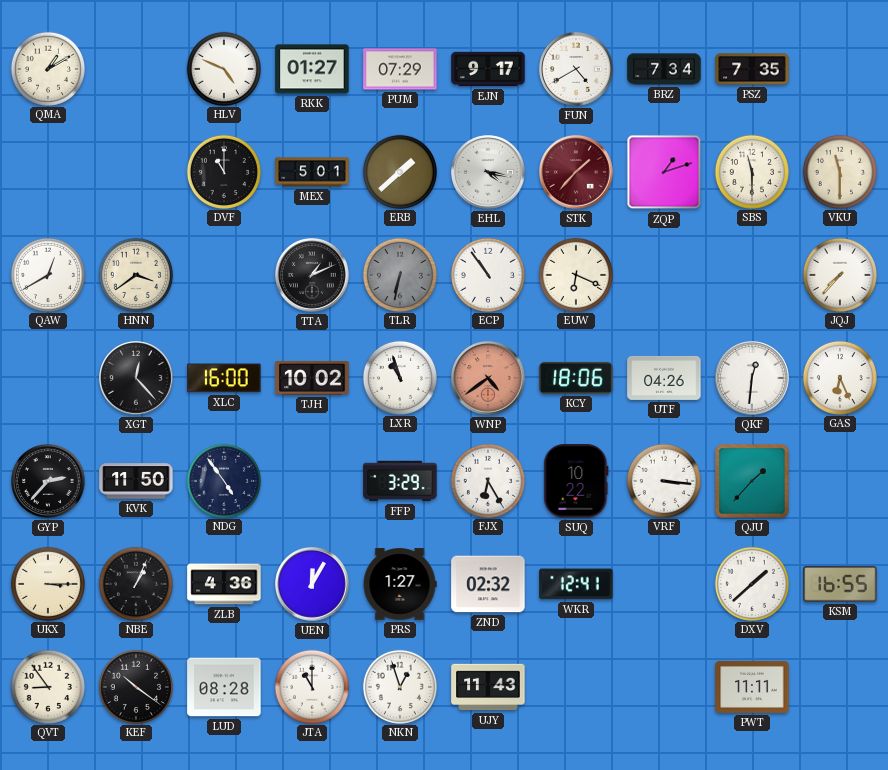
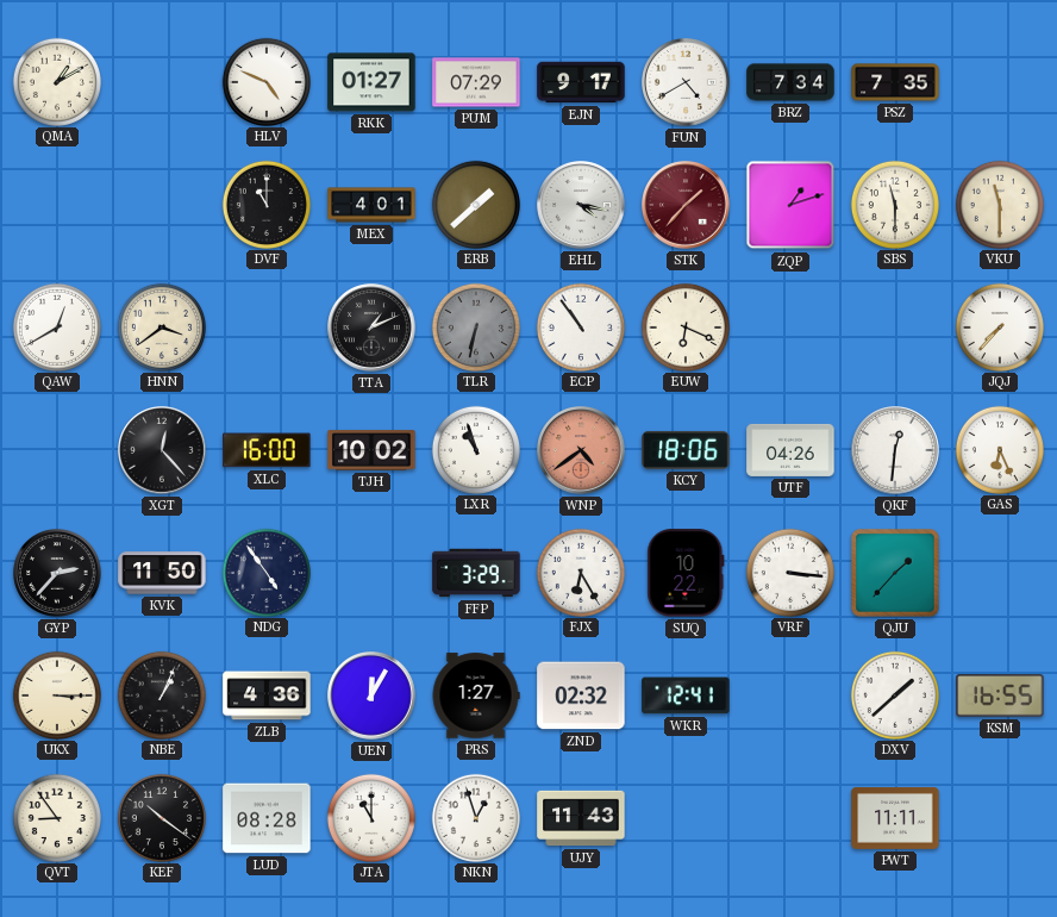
MEX: 5:01 -> 4:01 (371, 205)
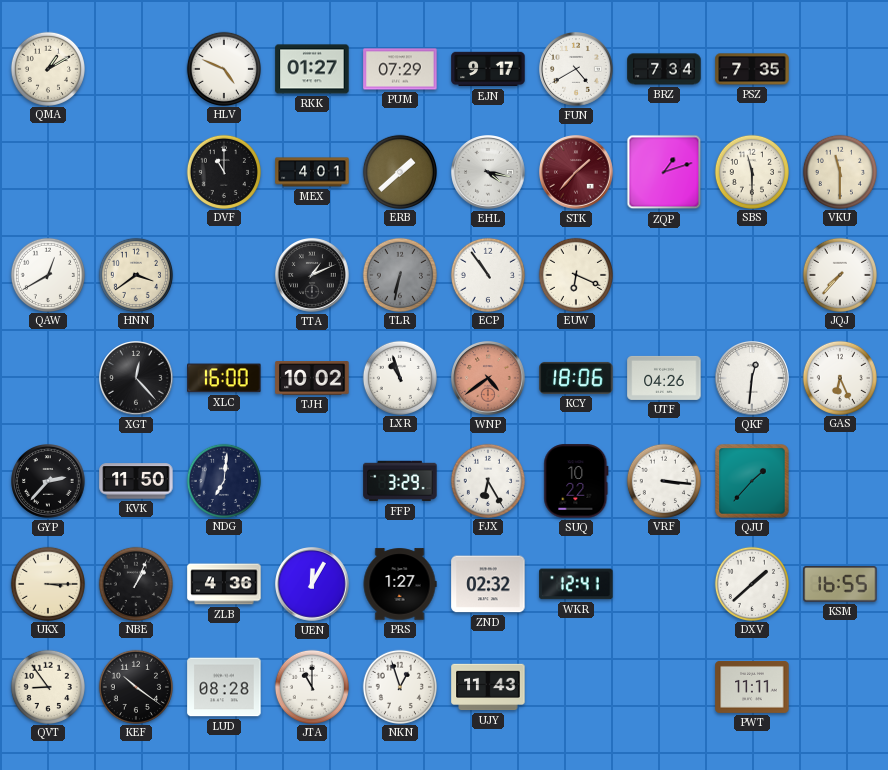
NDG: 4:54 -> 7:01 (223, 480)
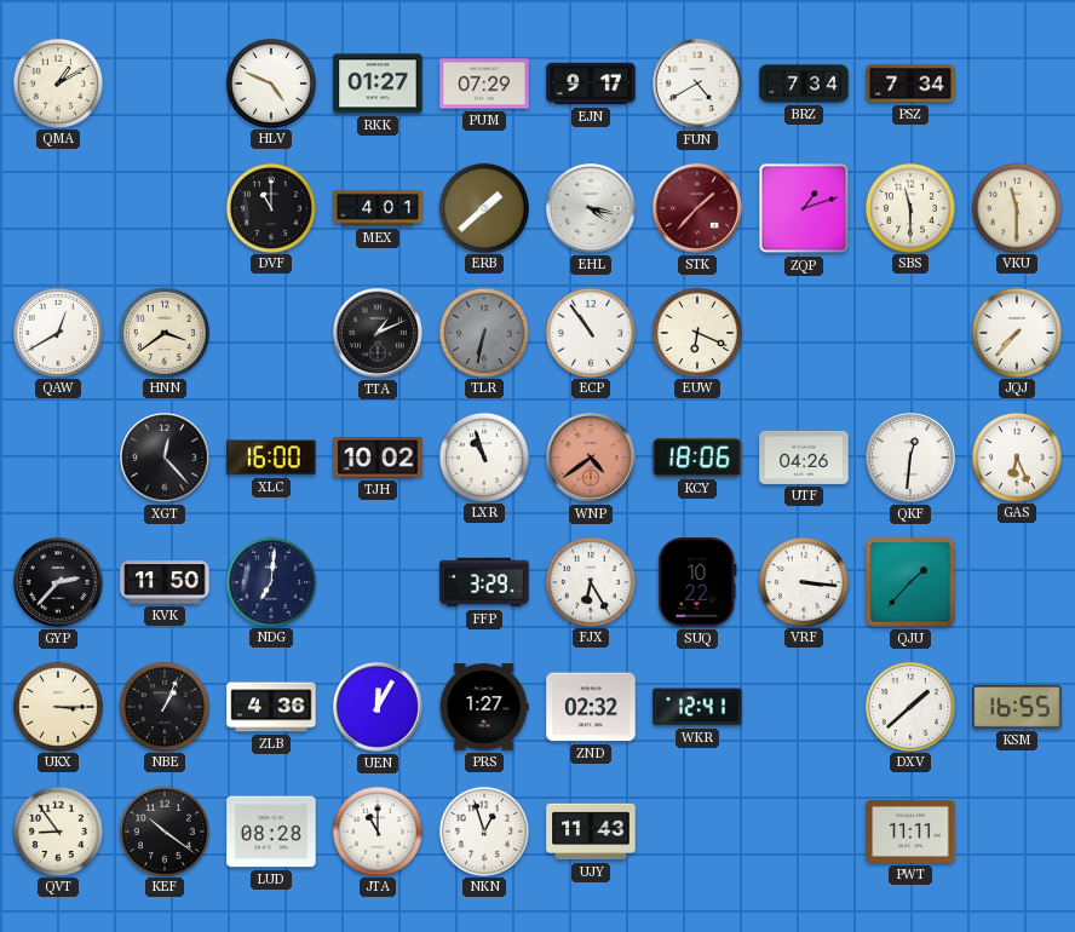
PSZ: 7:35 -> 7:34 (910, 84)
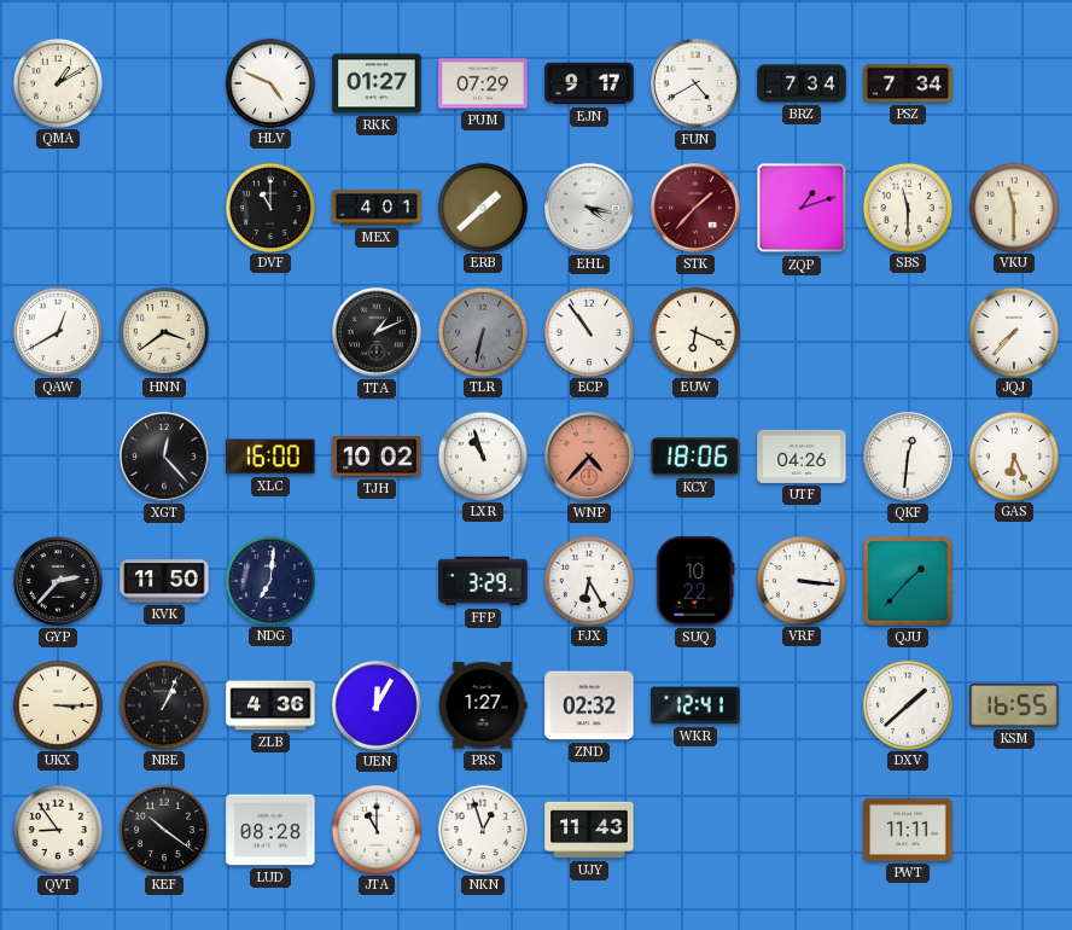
WNP: 4:39 -> 4:37 (589, 457)
